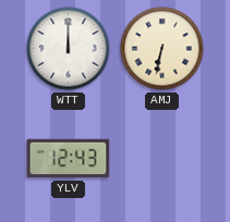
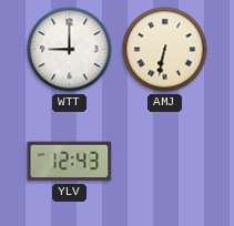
WTT: 12:00 -> 9:00 (70, 50)
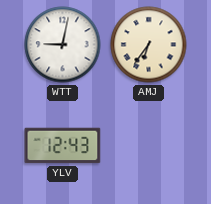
WTT: 9:00 -> 9:02 (63, 45)
AMJ: 6:32 -> 6:36 (149, 45)
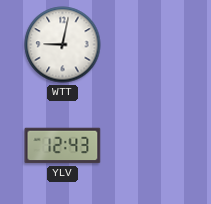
AMJ: 6:36 -> none (149, 45)
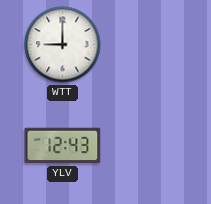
WTT: 9:02 -> 9:00 (63, 45)
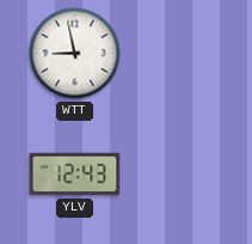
WTT: 9:00 -> 8:58 (75, 54)
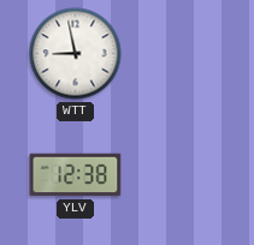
YLV: 12:43 -> 12:38 (76, 175)
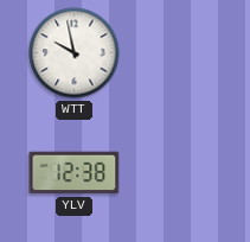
WTT: 8:58 -> 9:58 (75, 53)
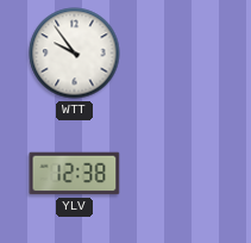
WTT: 9:58 -> 9:54 (75, 54)
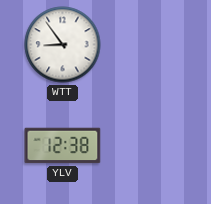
WTT: 9:54 -> 8:54 (63, 45)
